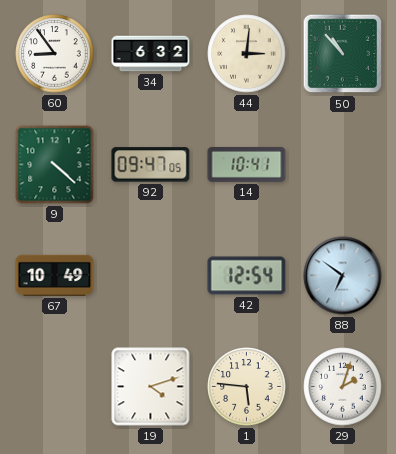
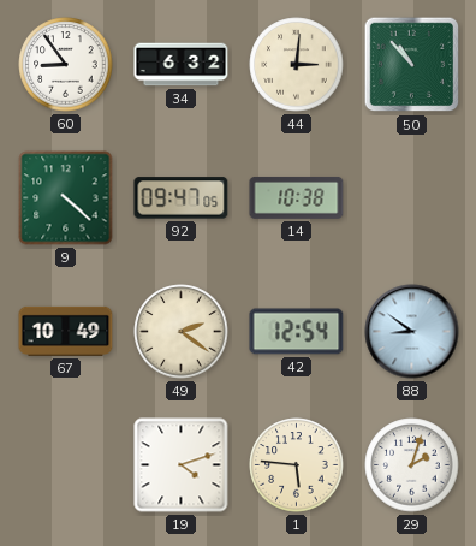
14: 10:41 -> 10:38 (297, 197)
49: none -> 2:21 (182, 332)
88: 6:51 -> 8:51 (412, 332)
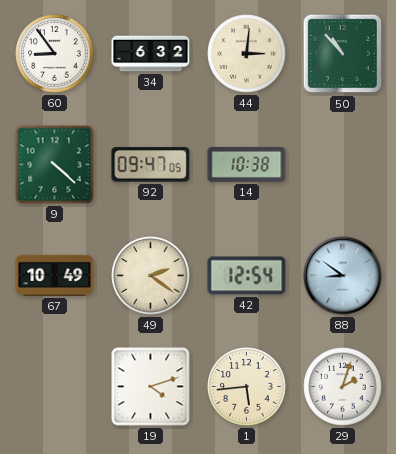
1: 5:46 -> 5:44 (247, 387)
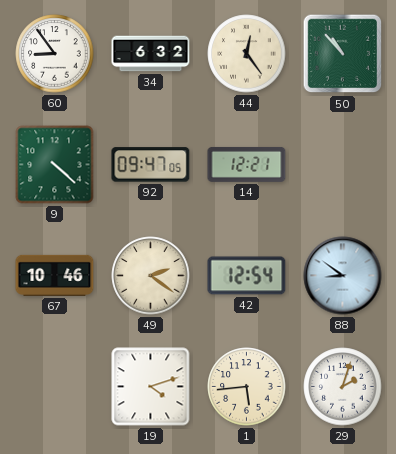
44: 3:01 -> 12:24 (247, 54)
14: 10:38 -> 12:21 (247, 164)
67: 10:49 -> 10:46 (55, 275)
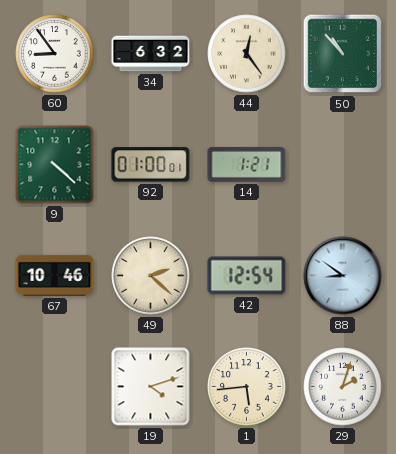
92: 09:47 -> 01:00 (151, 165)
14: 12:21 -> 1:21 (247, 164)
49: 2:21 -> 2:22 (151, 276)
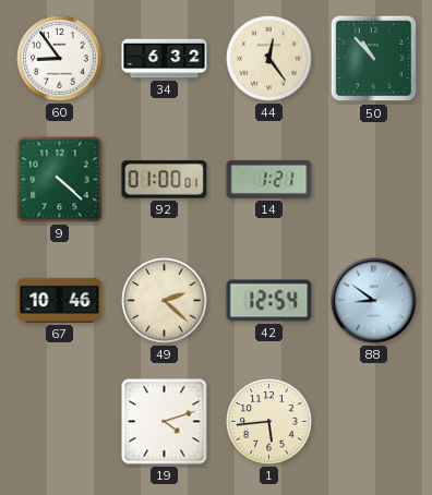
29: 2:03 -> none (343, 387)
